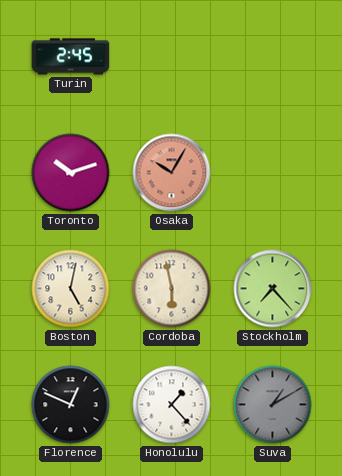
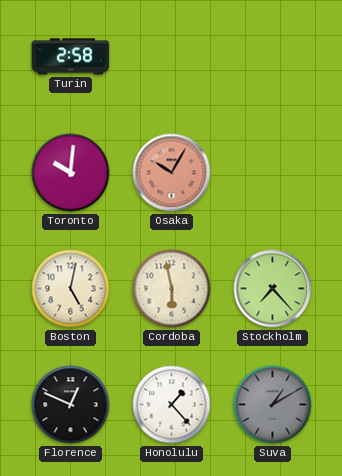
Turin: 2:45 -> 2:58 (71, 57)
Toronto: 10:12 -> 10:01 (71, 173)
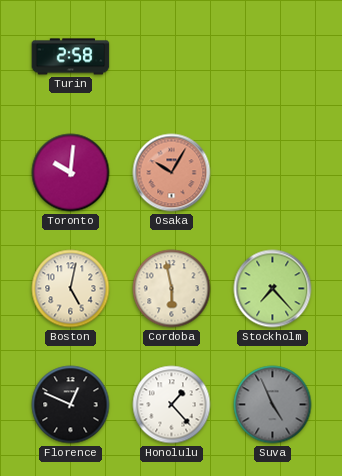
Suva: 1:10 -> 4:56 (273, 405)
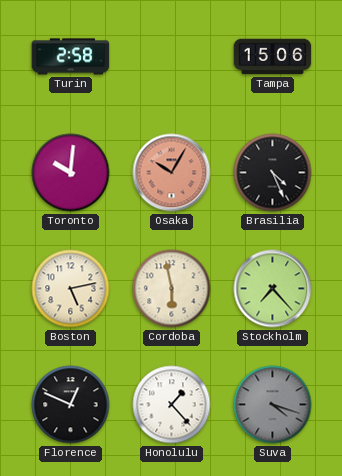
Tampa: none -> 15:06 (273, 57)
Brasilia: none -> 4:26 (273, 173)
Boston: 5:02 -> 5:13 (71, 289)
Suva: 4:56 -> 4:18 (273, 405)
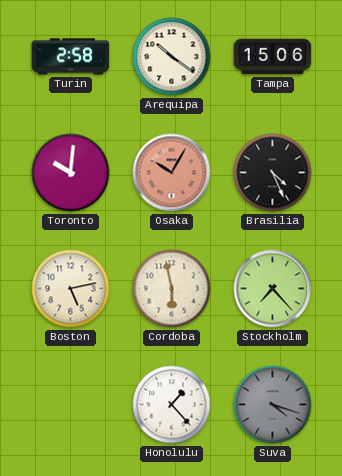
Arequipa: none -> 10:21 (172, 57)
Florence: 12:49 -> none (71, 405)
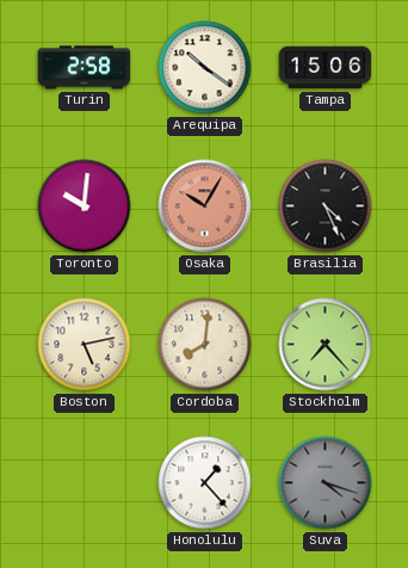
Cordoba: 5:58 -> 8:01 (205, 345)
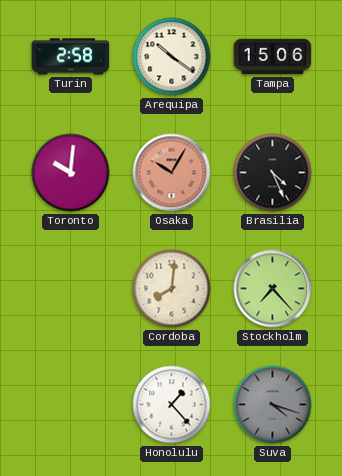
Boston: 5:13 -> none (85, 345)
